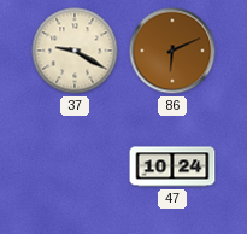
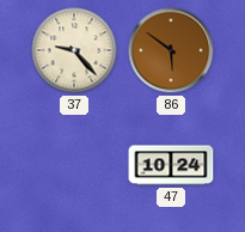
37: 9:20 -> 9:23 (74, 50)
86: 6:11 -> 5:51 (171, 50)
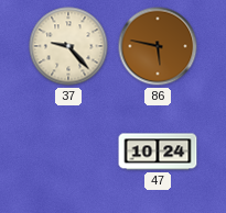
86: 5:51 -> 5:47 (158, 46)
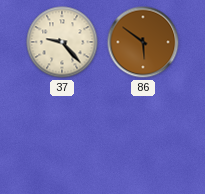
86: 5:47 -> 5:51 (143, 42)
47: 10:24 -> none (158, 152)
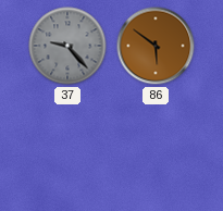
37 dial: cream -> grey (67, 46)
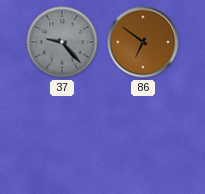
86: 5:51 -> 6:51 (143, 42)
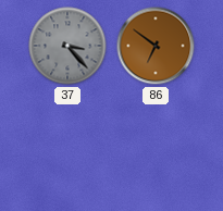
37: 9:23 -> 3:23 (67, 46)
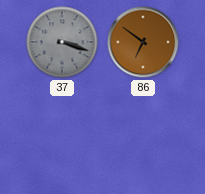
37: 3:23 -> 3:18 (62, 42)
